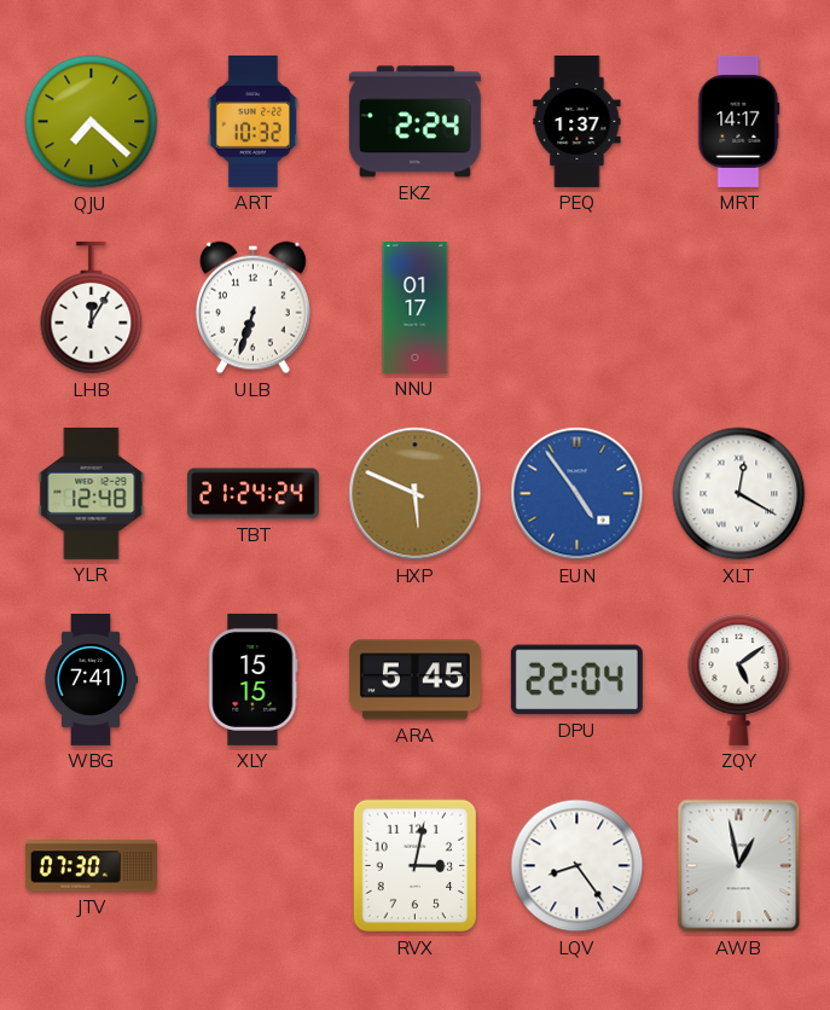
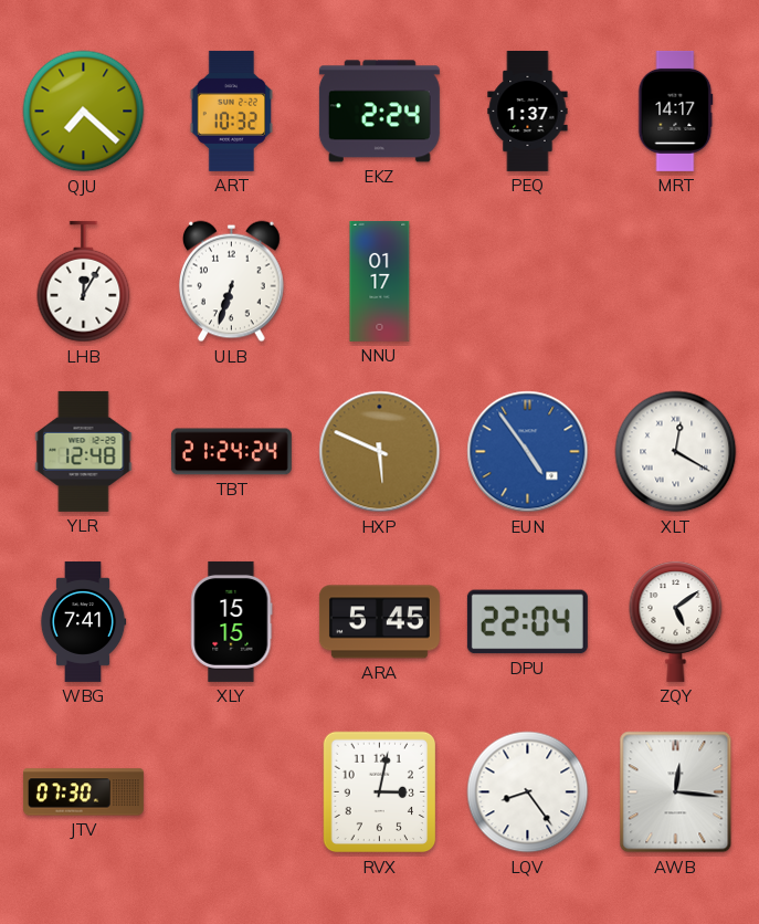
AWB: 12:58 -> 12:16 (676, 792)
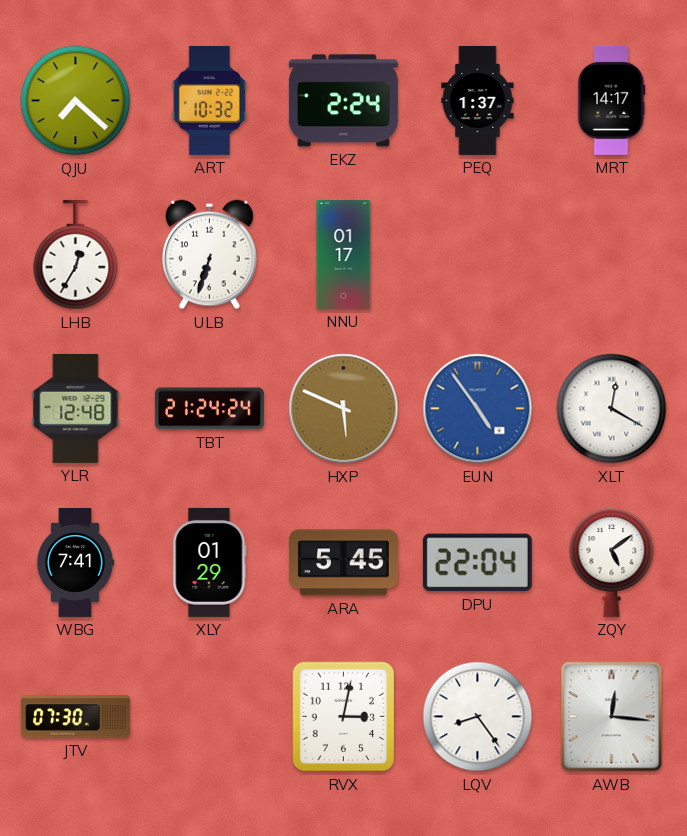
LHB: 12:05 -> 12:35 (76, 255)
XLY: 15:15 -> 01:29 (210, 562)
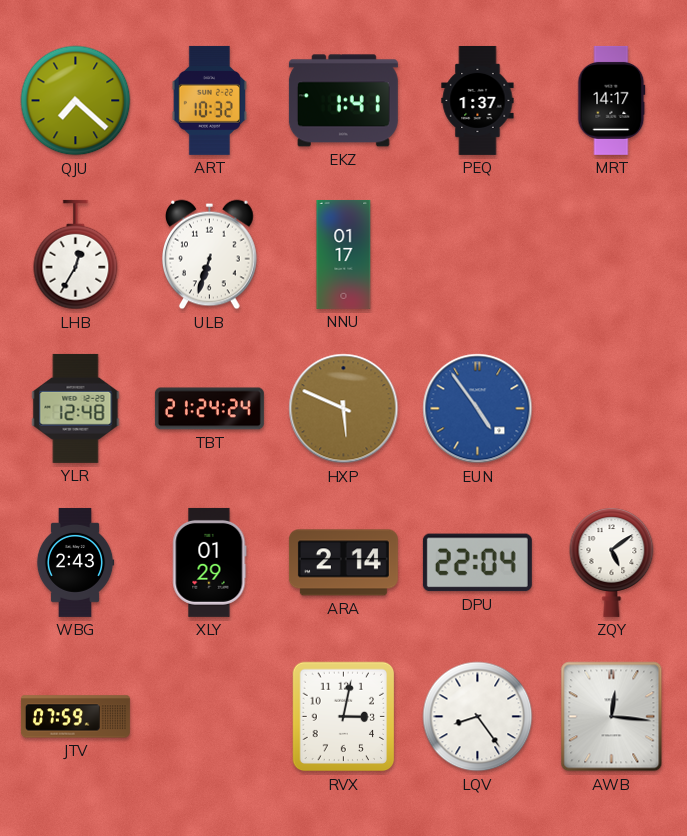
EKZ: 2:24 -> 1:41 (343, 101)
XLT: 12:20 -> none (612, 409)
WBG: 7:41 -> 2:43 (75, 562)
ARA: 5:45 -> 2:14 (343, 563)
JTV: 07:30 -> 07:59 (75, 717)
